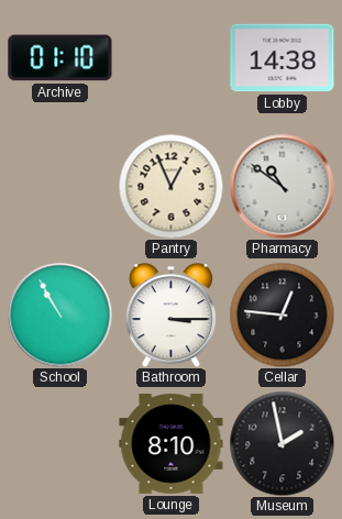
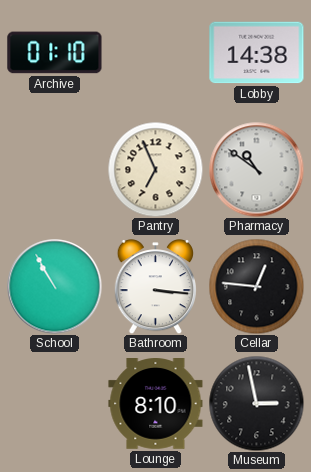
Pantry: 12:56 -> 6:56 (155, 169)
Bathroom: 3:15 -> 3:16 (155, 287)
Museum: 1:58 -> 2:58 (256, 403)
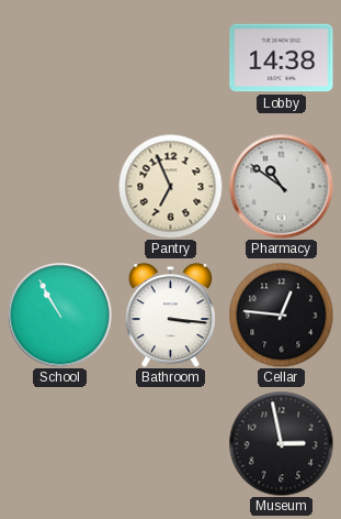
Archive: 01:10 -> none (55, 53)
Lounge: 8:10 -> none (156, 404)
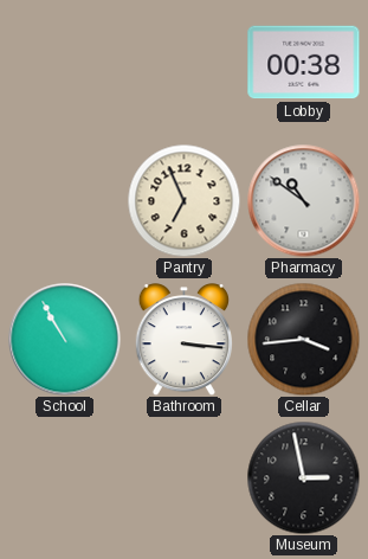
Lobby: 14:38 -> 00:38 (304, 63)
Cellar: 12:46 -> 3:44 (303, 339)
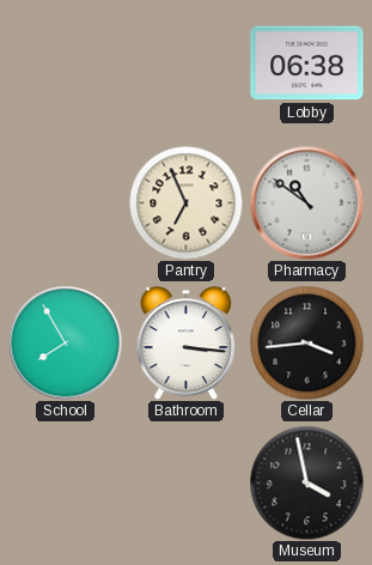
Lobby: 00:38 -> 06:38 (307, 63)
School: 10:55 -> 7:55 (65, 342)
Museum: 2:58 -> 3:58 (306, 482)
